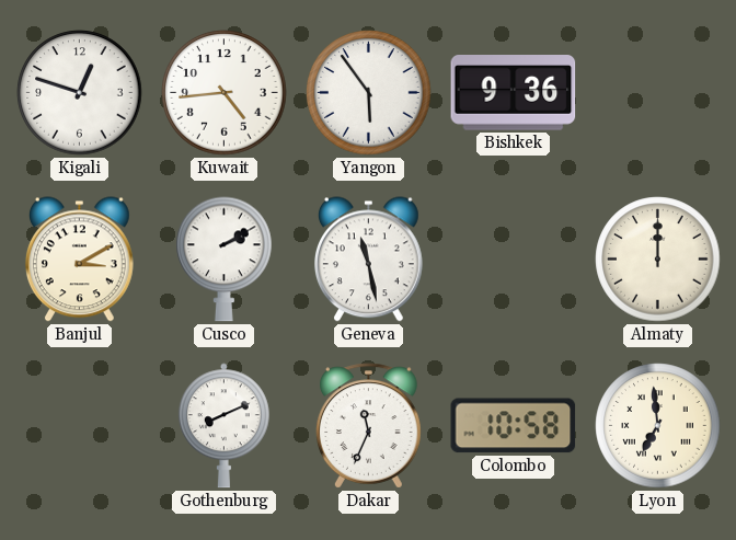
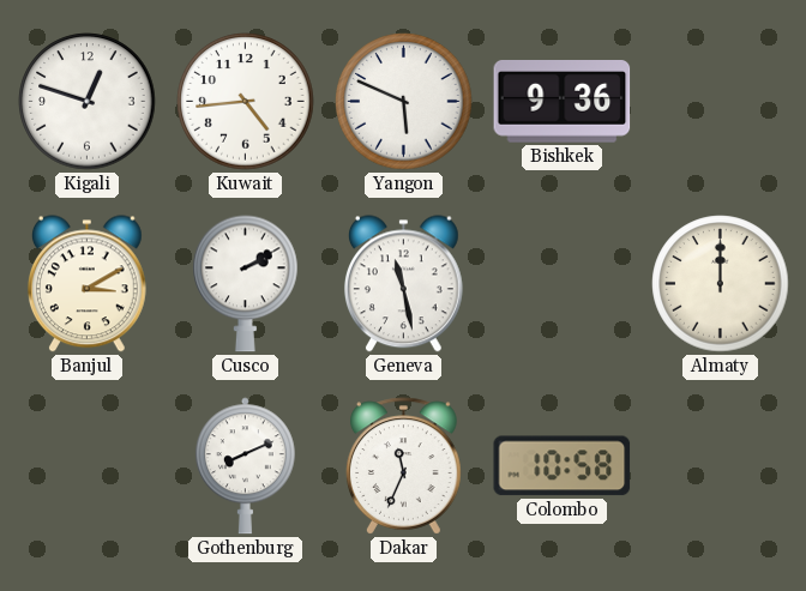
Yangon: 5:54 -> 5:49 (404, 102)
Lyon: 6:59 -> none (658, 426)
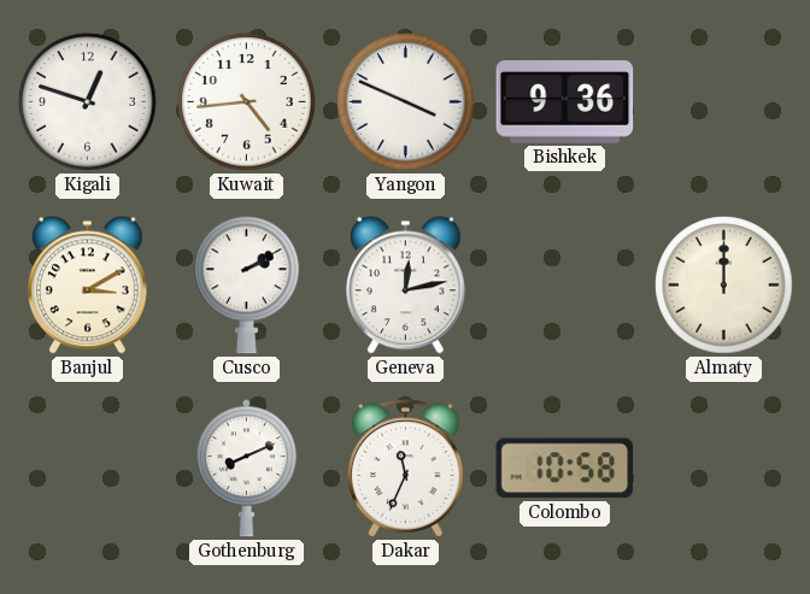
Yangon: 5:49 -> 3:49 (406, 102)
Geneva: 11:28 -> 12:13 (405, 286)
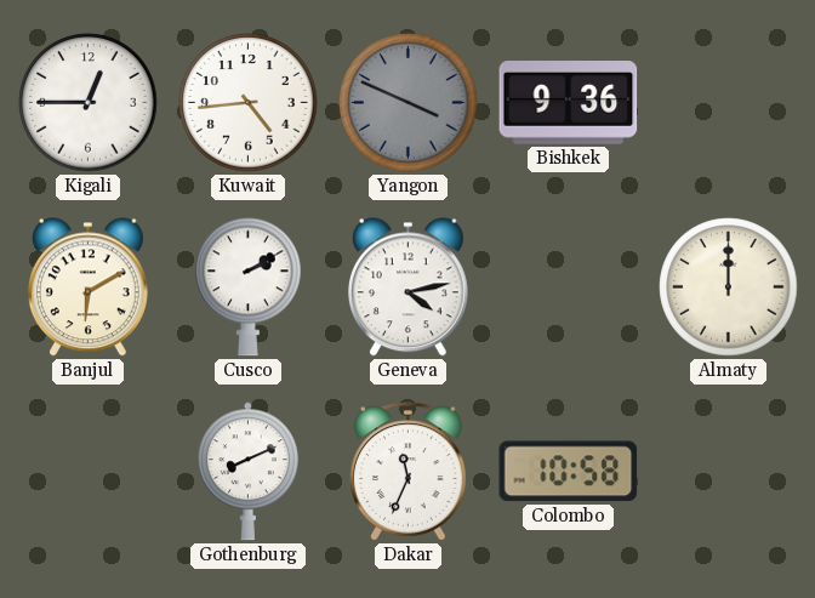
Kigali: 12:48 -> 12:45 (89, 103)
Yangon dial: white -> grey (409, 103)
Banjul: 3:10 -> 6:10 (87, 287)
Geneva: 12:13 -> 4:13 (407, 287)
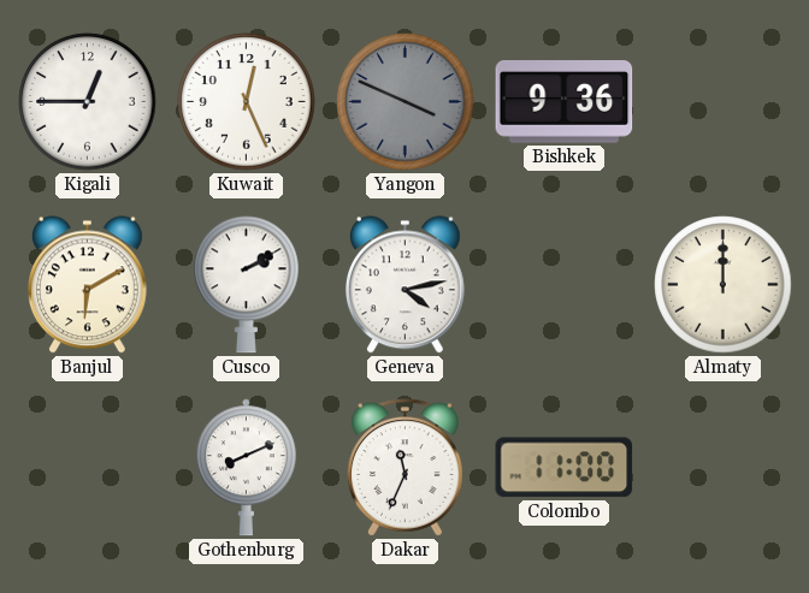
Kuwait: 4:44 -> 12:26 (247, 102)
Colombo: 10:58 -> 11:00 (565, 468)
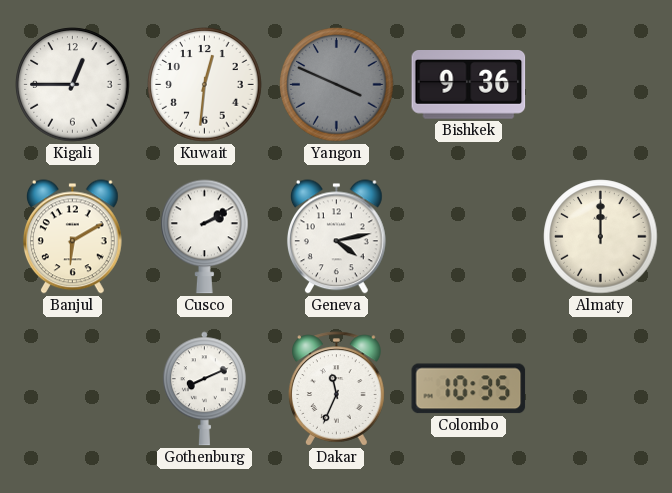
Kuwait: 12:26 -> 12:31 (205, 85)
Colombo: 11:00 -> 10:35 (469, 389)
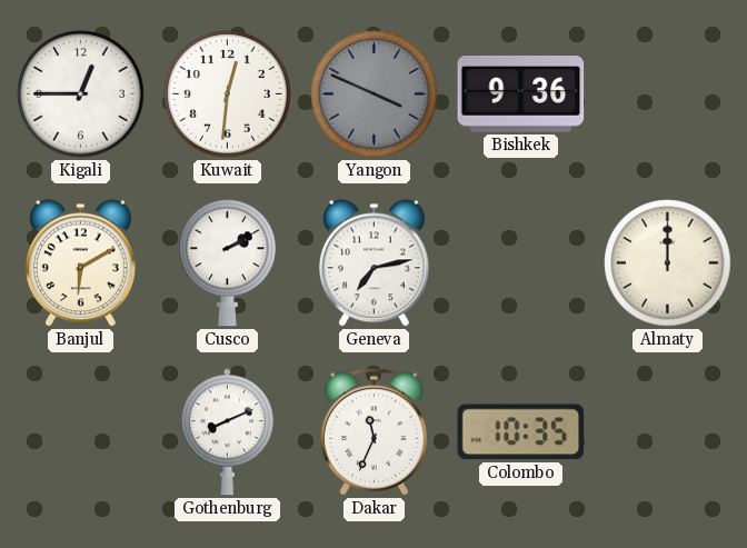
Geneva: 4:13 -> 7:13 (373, 263)
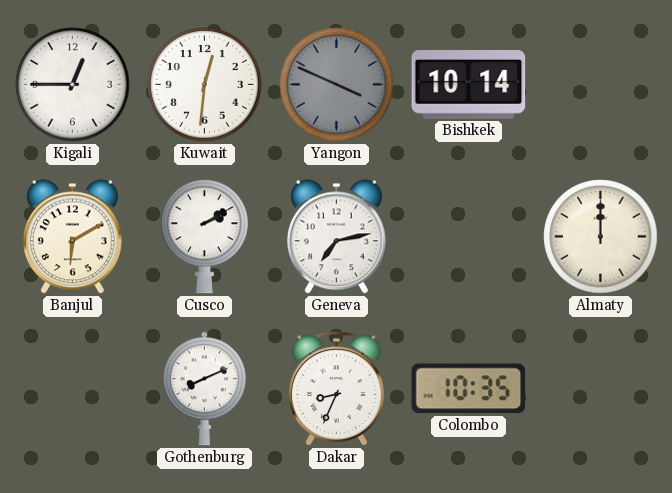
Bishkek: 9:36 -> 10:14 (469, 85)
Dakar: 11:34 -> 8:34 (337, 389)
